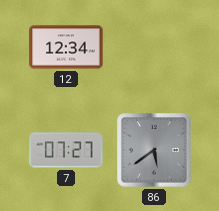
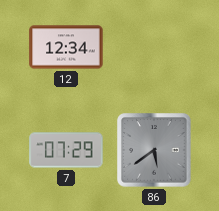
7: 07:27 -> 07:29 (66, 150)
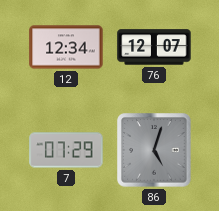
76: none -> 12:07 (154, 47)
86: 5:39 -> 5:03 (154, 150)
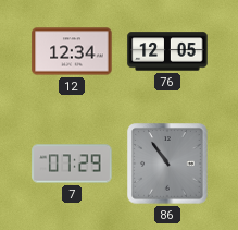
76: 12:07 -> 12:05 (167, 51)
86: 5:03 -> 10:54 (167, 164)
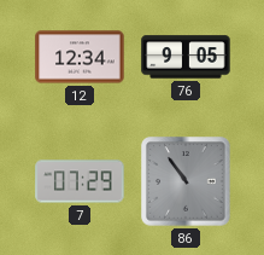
76: 12:05 -> 9:05 (186, 57)
